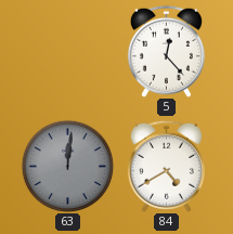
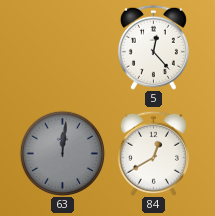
84: 4:40 -> 12:40 (153, 153)
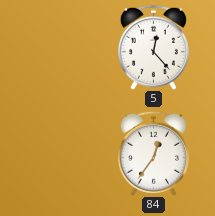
63: 12:01 -> none (62, 153)
84: 12:40 -> 12:36 (153, 153)
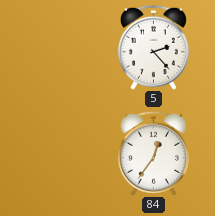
5: 12:23 -> 2:23 (153, 47)
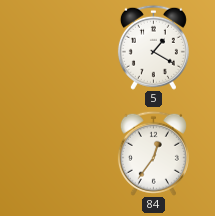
5: 2:23 -> 1:20 (153, 47)
